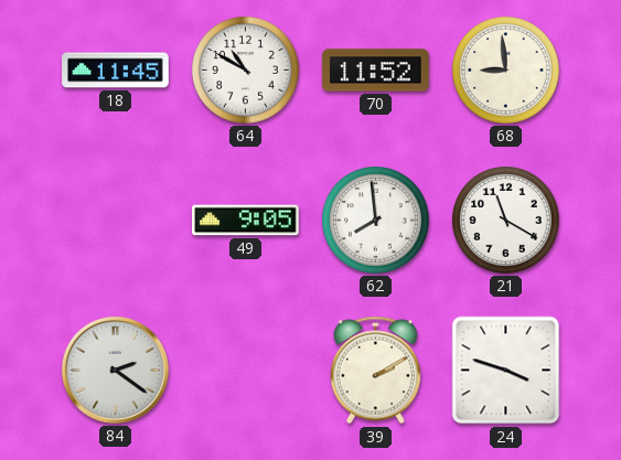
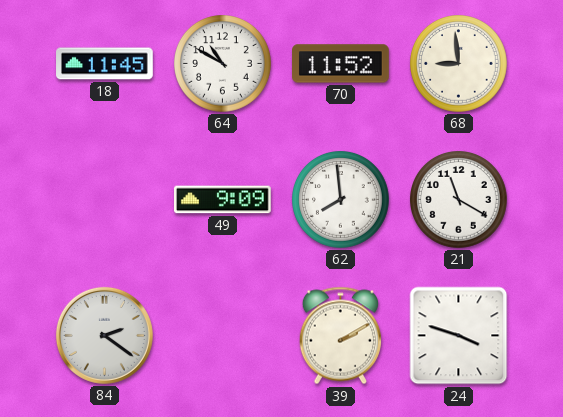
49: 9:05 -> 9:09 (223, 200)
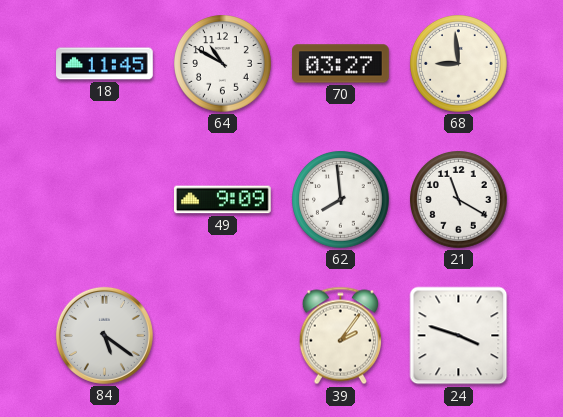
70: 11:52 -> 03:27 (341, 64)
84: 2:21 -> 5:21 (104, 335)
39: 2:10 -> 2:06 (340, 336)
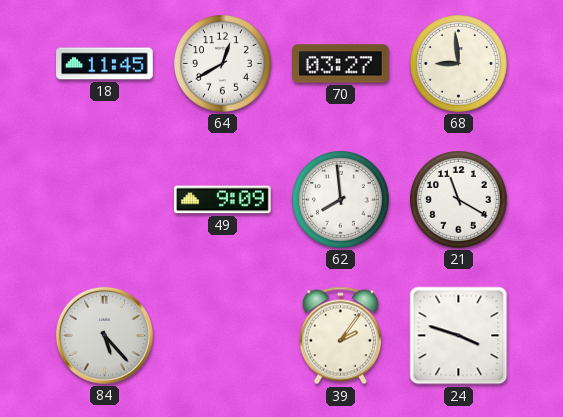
64: 10:50 -> 12:40 (223, 64)
84: 5:21 -> 5:23 (104, 335)
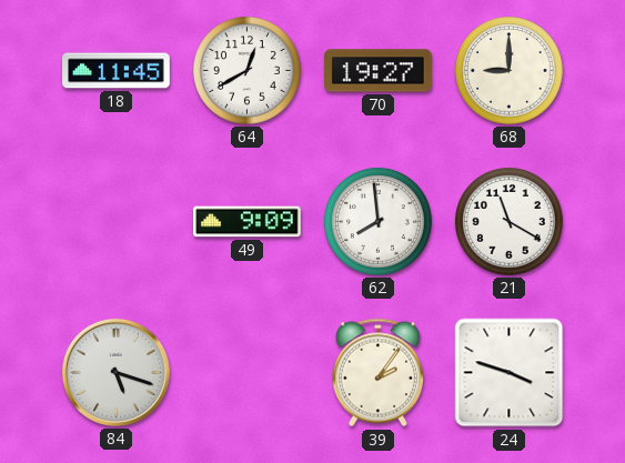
70: 03:27 -> 19:27 (379, 71)
68: 8:59 -> 9:00 (510, 71)
84: 5:23 -> 5:18 (115, 372)
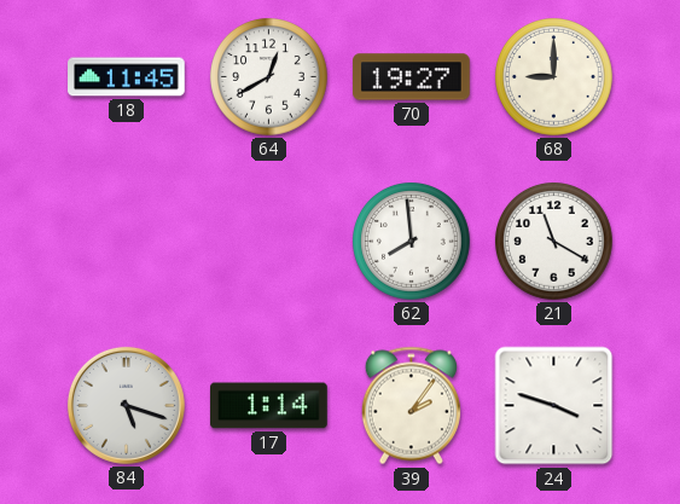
49: 9:09 -> none (248, 222)
17: none -> 1:14 (269, 406)
